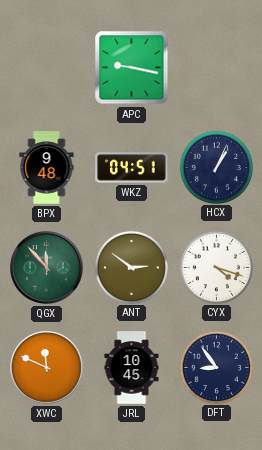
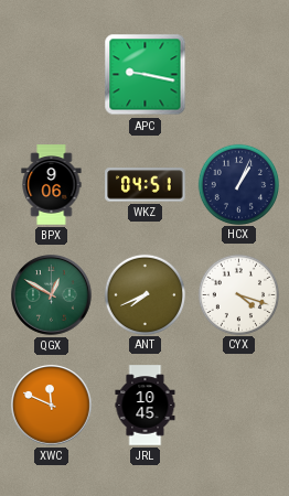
BPX: 9:48 -> 9:06 (52, 185)
QGX: 11:53 -> 12:50 (52, 295)
ANT: 2:51 -> 7:41 (144, 294)
DFT: 8:54 -> none (216, 367)
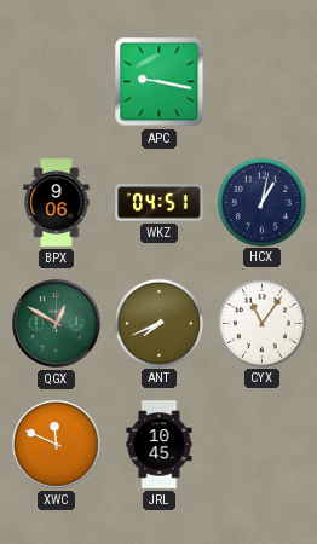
HCX: 1:04 -> 1:02 (261, 202)
CYX: 4:18 -> 11:06 (261, 323)
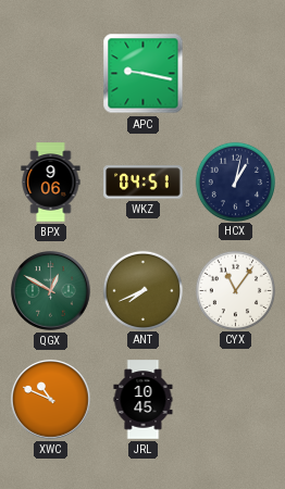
XWC: 11:49 -> 10:49 (51, 400)
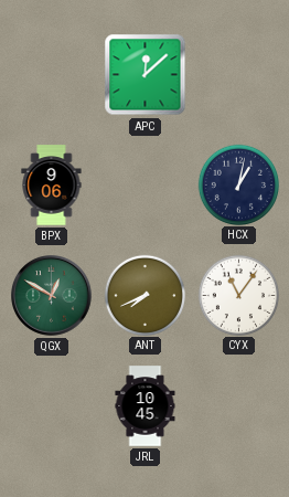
APC: 9:17 -> 12:08 (146, 75)
WKZ: 04:51 -> none (144, 183)
XWC: 10:49 -> none (51, 400)
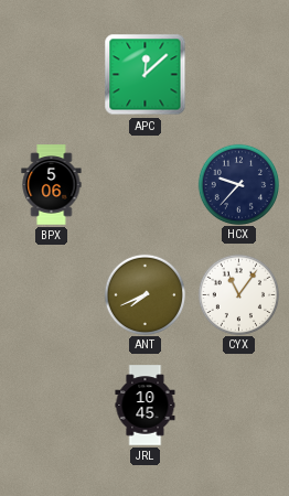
BPX: 9:06 -> 5:06 (52, 185)
HCX: 1:02 -> 9:37 (238, 184)
QGX: 12:50 -> none (52, 296)
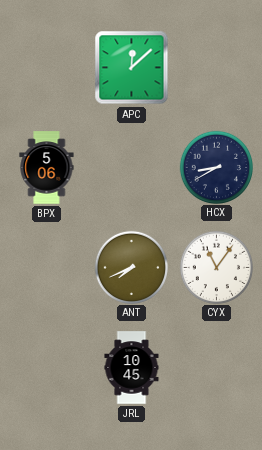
HCX: 9:37 -> 8:40 (216, 167)
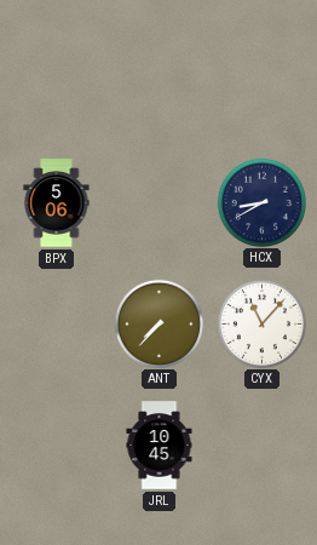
APC: 12:08 -> none (132, 68)
ANT: 7:41 -> 7:37 (158, 323)
CYX: 11:06 -> 11:07 (261, 323)
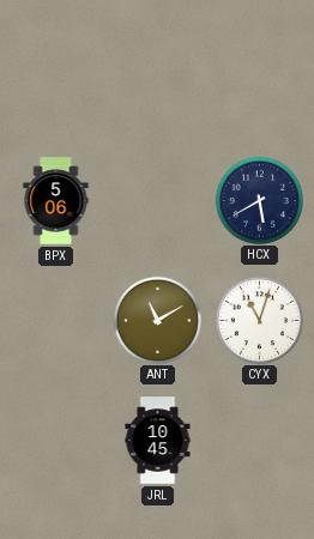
HCX: 8:40 -> 5:40 (259, 200)
ANT: 7:37 -> 11:10 (157, 320)
CYX: 11:07 -> 11:03 (259, 320)
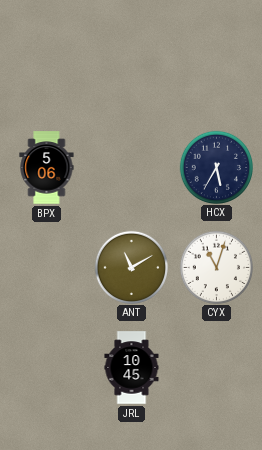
HCX: 5:40 -> 5:35 (216, 167)
